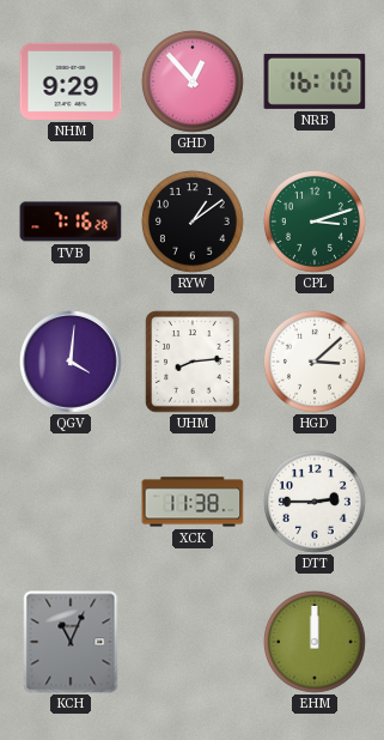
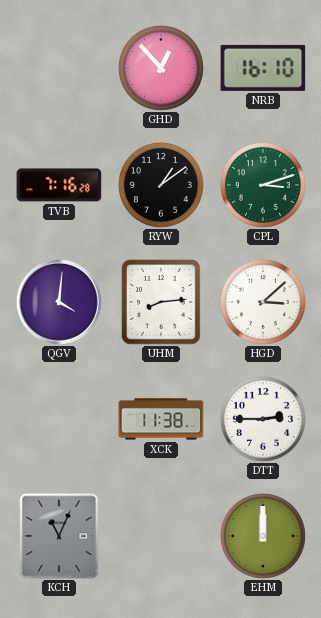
NHM: 9:29 -> none (71, 81)
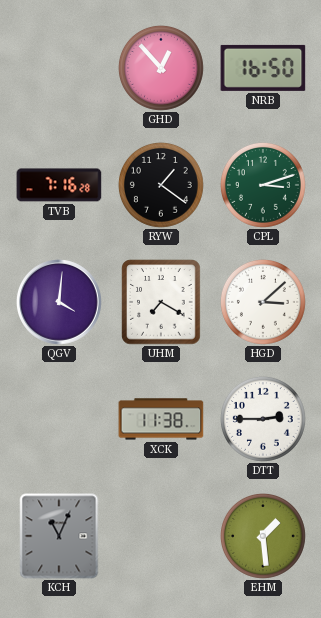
NRB: 16:10 -> 16:50 (263, 68)
RYW: 1:09 -> 1:21 (161, 185)
UHM: 8:14 -> 7:20 (161, 302)
EHM: 12:00 -> 1:29 (263, 536)
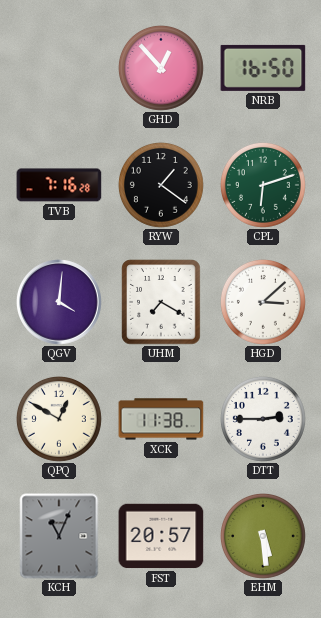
CPL: 3:12 -> 6:12 (263, 185)
QPQ: none -> 12:50 (59, 419)
FST: none -> 20:57 (161, 536)
EHM: 1:29 -> 5:29 (263, 536)
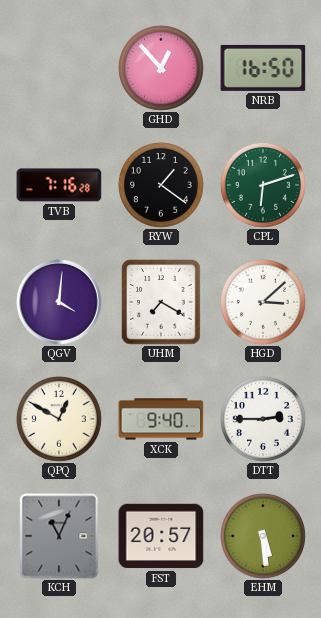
XCK: 11:38 -> 9:40 (161, 419)
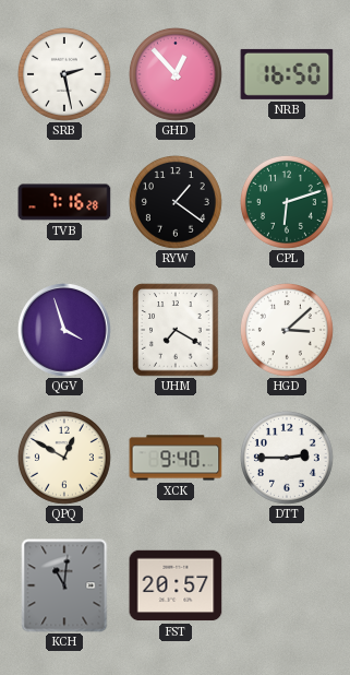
SRB: none -> 2:28 (64, 74)
QGV: 4:01 -> 3:57 (65, 331)
KCH: 11:04 -> 11:01 (64, 585)
EHM: 5:29 -> none (263, 536)
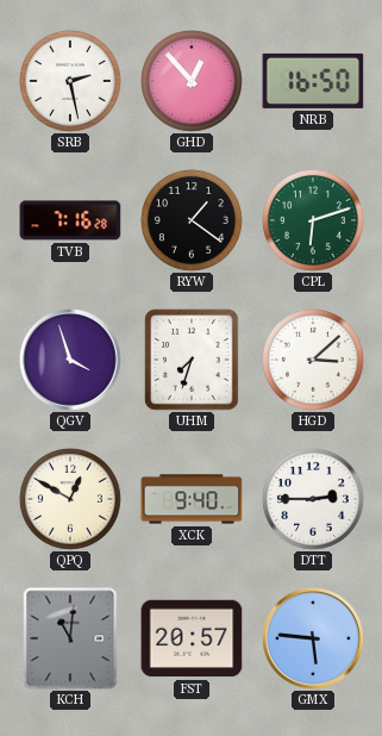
UHM: 7:20 -> 7:33 (192, 360)
GMX: none -> 5:46 (314, 640)
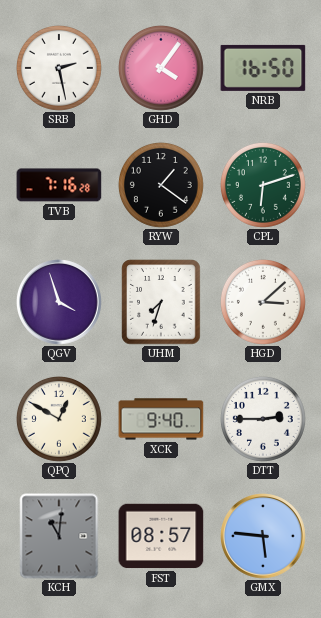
GHD: 12:53 -> 4:06 (161, 68)
FST: 20:57 -> 08:57 (161, 536)
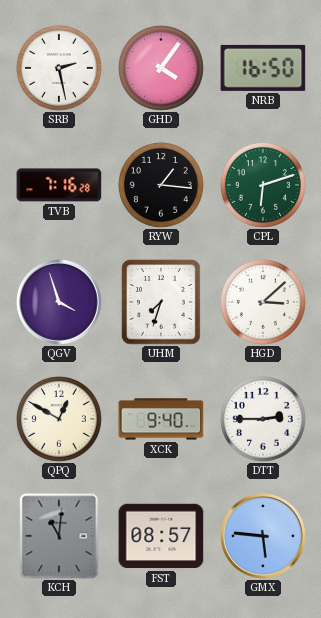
RYW: 1:21 -> 1:16 (161, 185)
